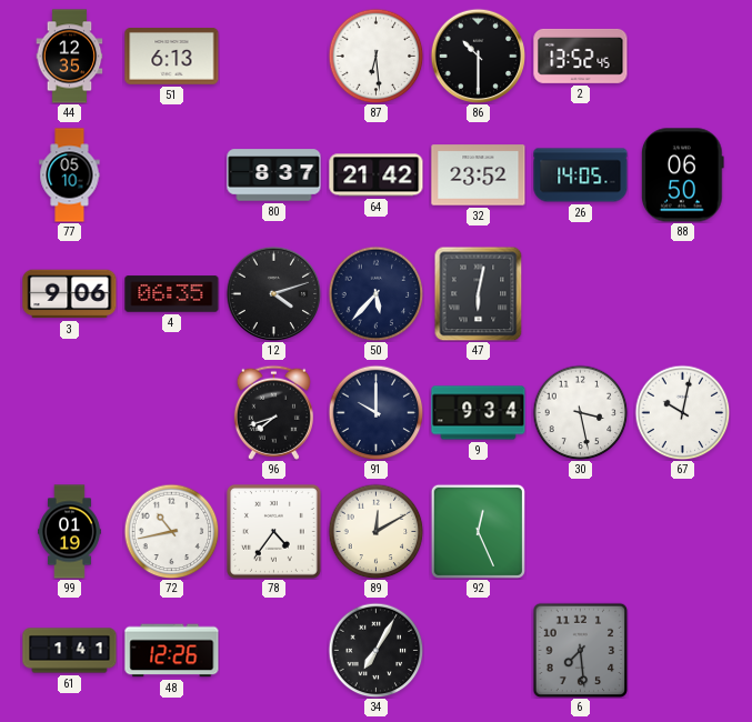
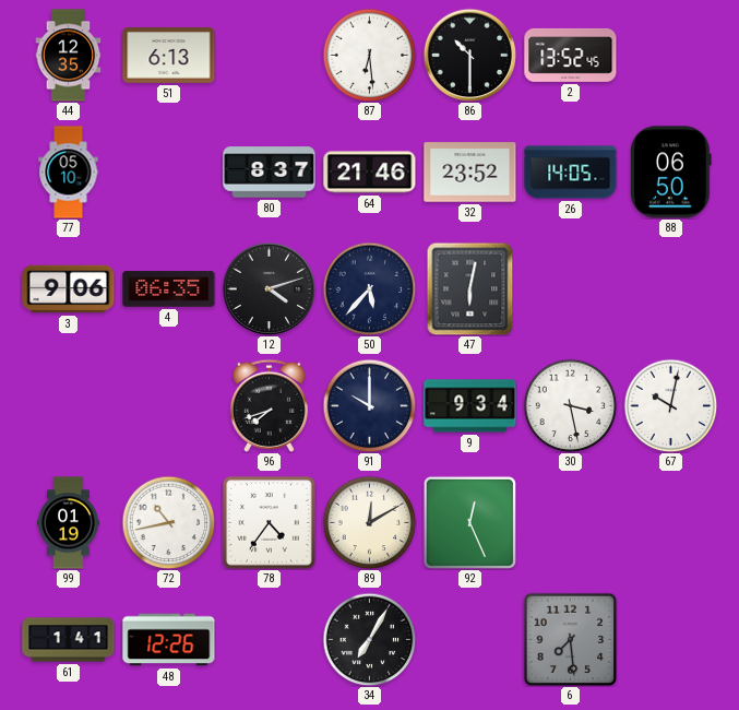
64: 21:42 -> 21:46 (370, 173)
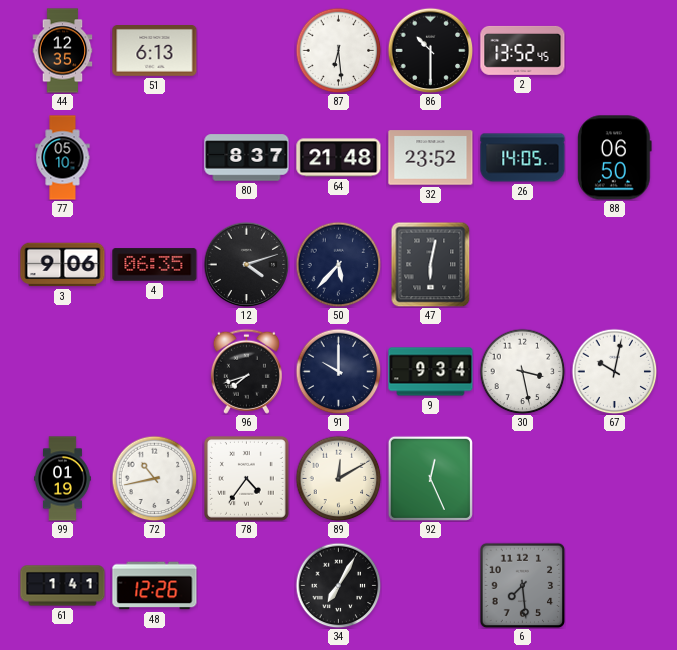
64: 21:46 -> 21:48 (339, 158)
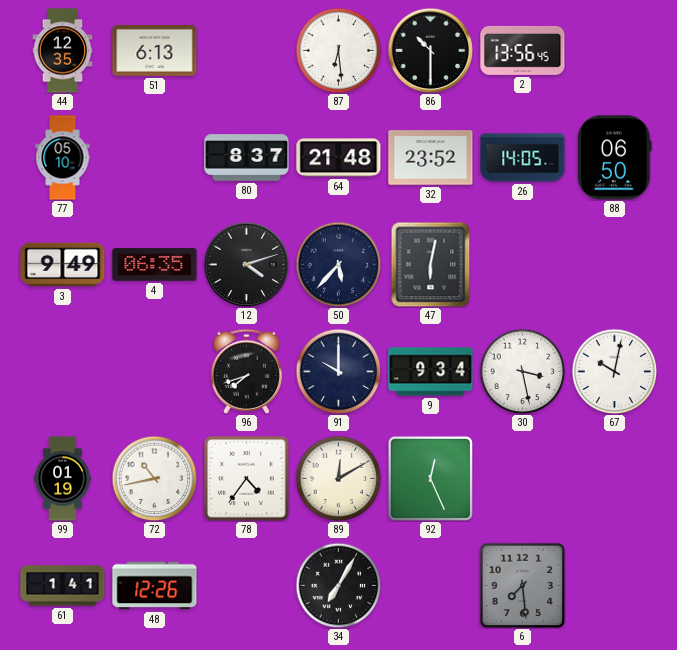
2: 13:52 -> 13:56 (523, 50)
3: 9:06 -> 9:49 (63, 265)
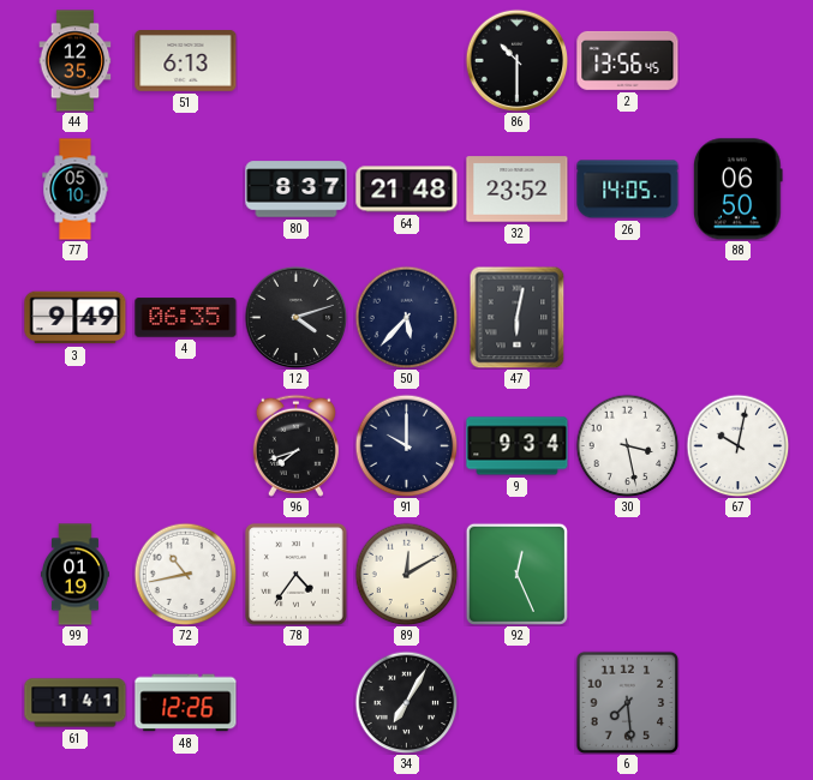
87: 6:29 -> none (338, 50)
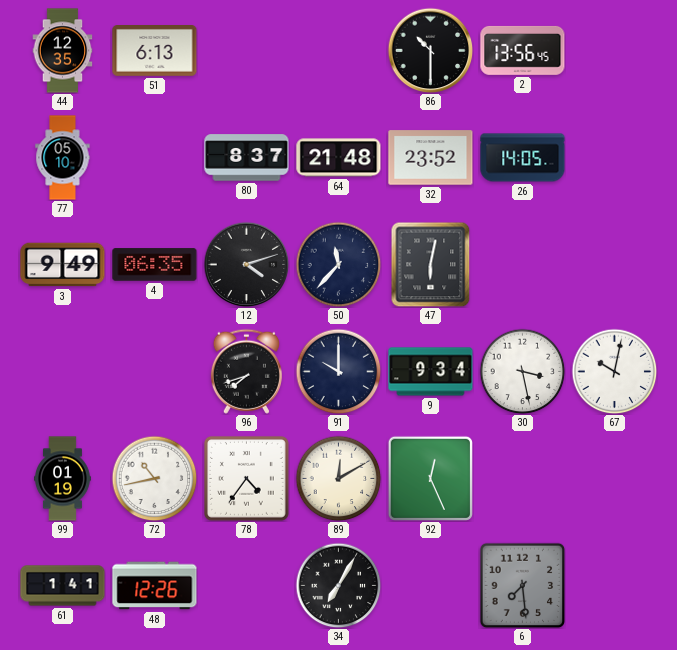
88: 06:50 -> none (739, 190)
50: 5:37 -> 11:37 (338, 264)
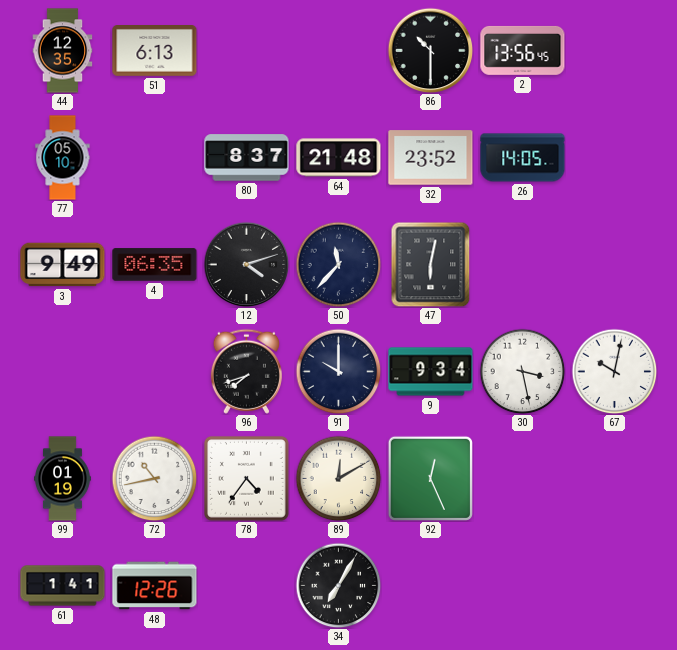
6: 7:29 -> none (522, 585)
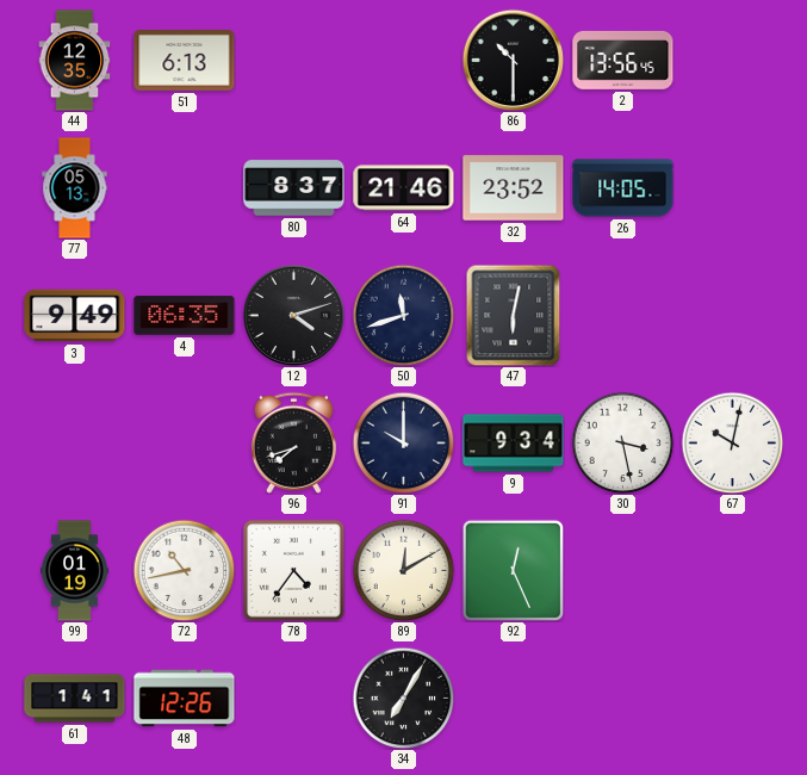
77: 05:10 -> 05:13 (75, 188)
64: 21:48 -> 21:46 (404, 188)
50: 11:37 -> 11:42 (403, 315)
